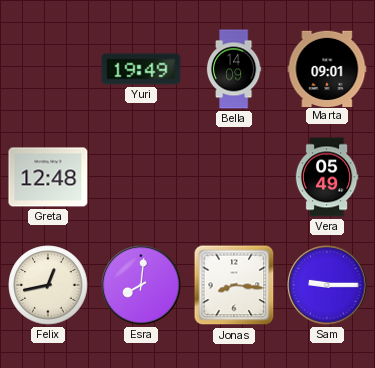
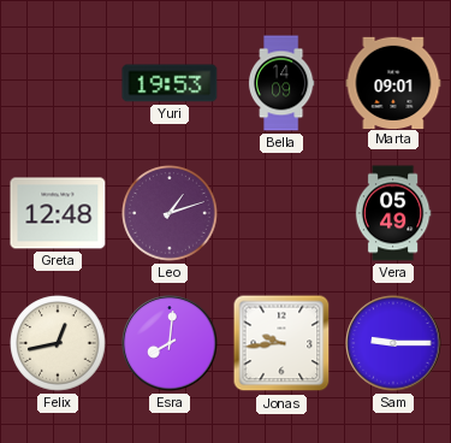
Yuri: 19:49 -> 19:53 (170, 83)
Leo: none -> 1:12 (170, 213)
Jonas: 8:16 -> 9:44 (281, 343)
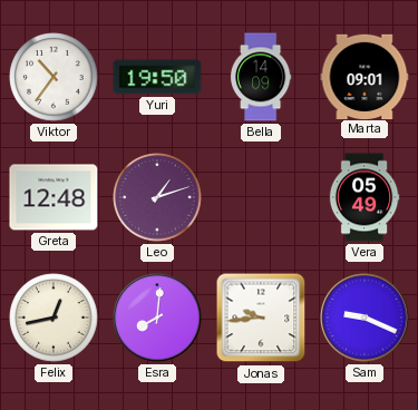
Viktor: none -> 10:36 (54, 77)
Yuri: 19:53 -> 19:50 (157, 77)
Sam: 9:15 -> 9:19 (364, 318)
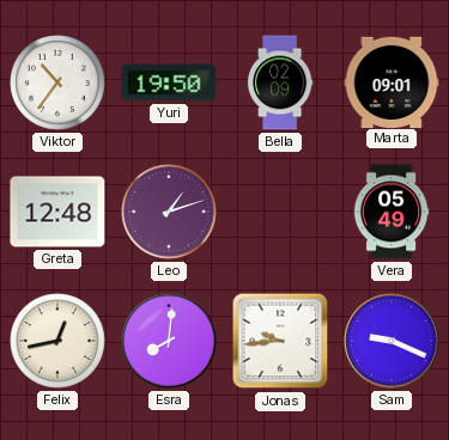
Bella: 14:09 -> 02:09 (280, 82)
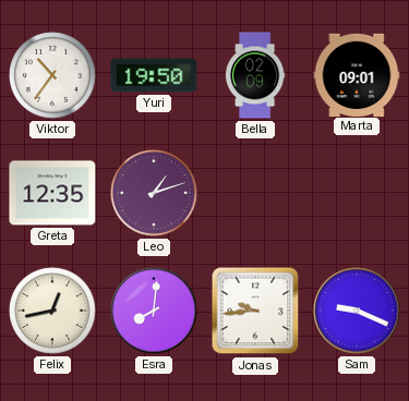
Greta: 12:48 -> 12:35 (52, 193)
Vera: 05:49 -> none (392, 212)
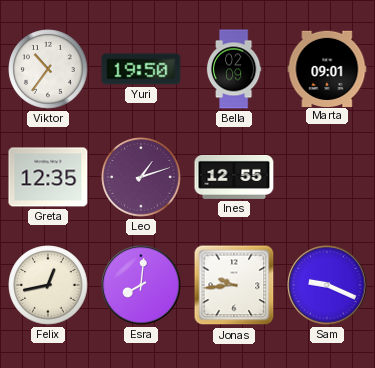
Ines: none -> 12:55 (234, 177)
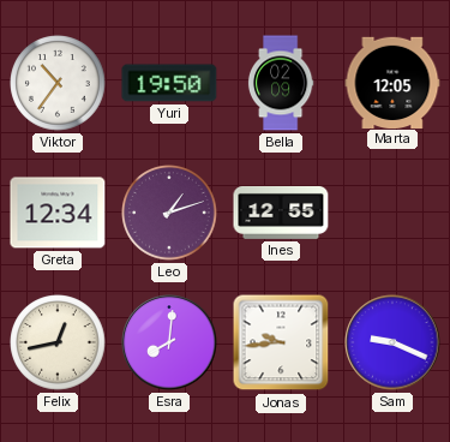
Marta: 09:01 -> 12:05 (392, 82)
Greta: 12:35 -> 12:34 (58, 213)
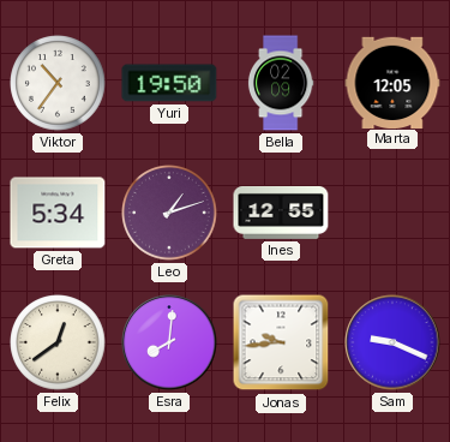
Greta: 12:34 -> 5:34 (58, 213)
Felix: 12:43 -> 12:39 (58, 342)
